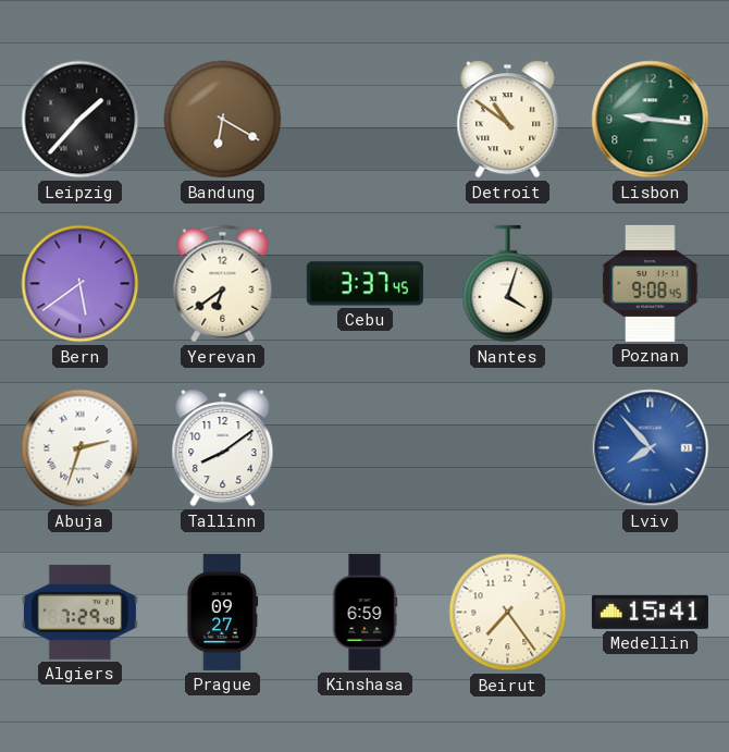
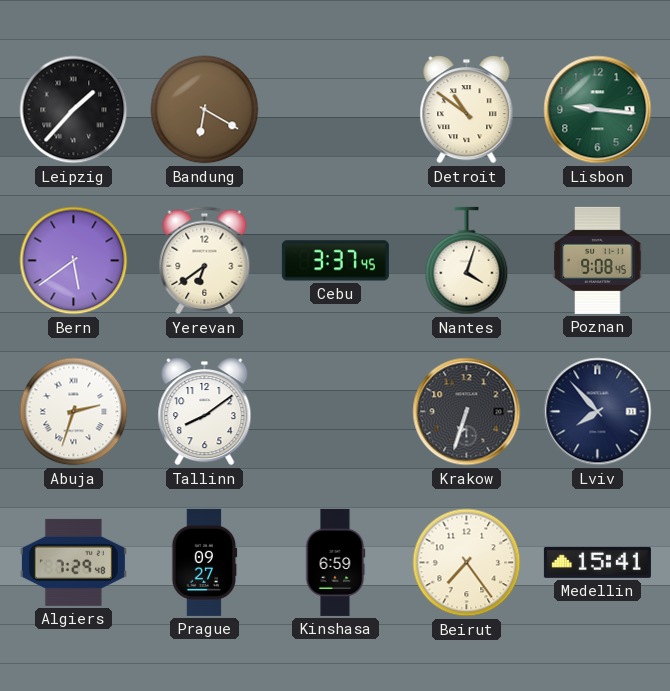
Krakow: none -> 6:33 (467, 412)
Lviv dial: blue -> navy (598, 412)
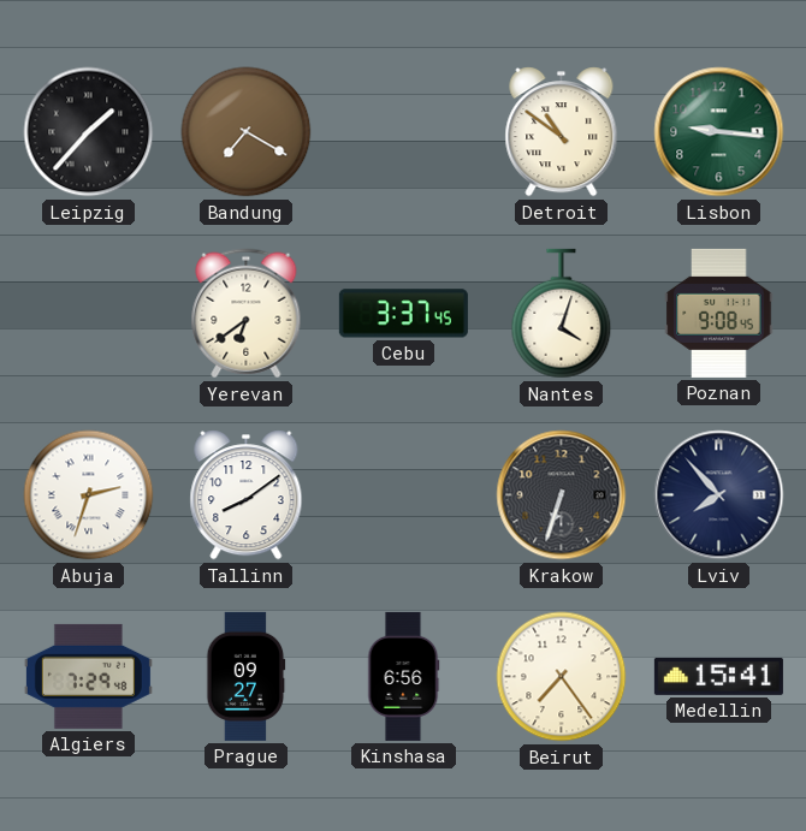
Bandung: 6:20 -> 7:20 (247, 132)
Bern: 5:39 -> none (74, 261)
Kinshasa: 6:59 -> 6:56 (403, 676)
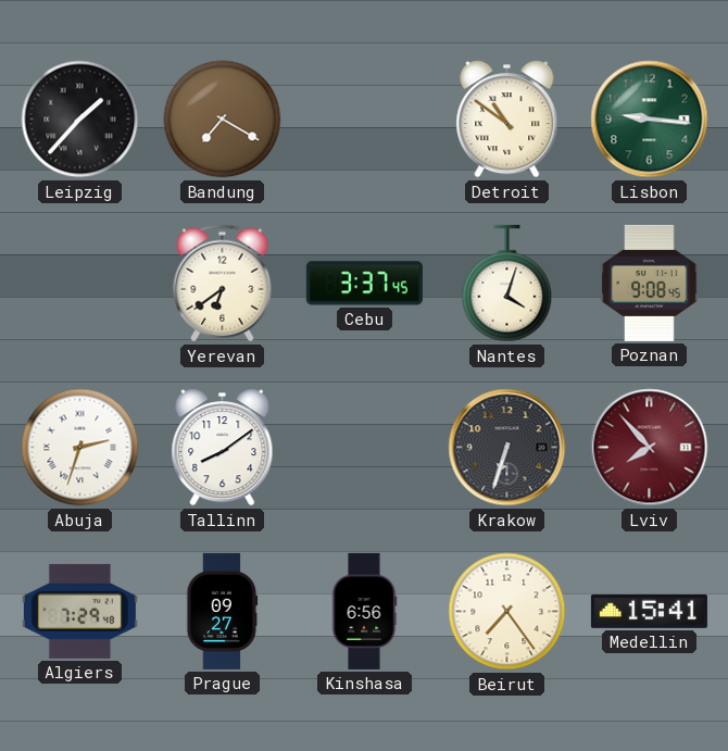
Lviv dial: navy -> burgundy (650, 448)
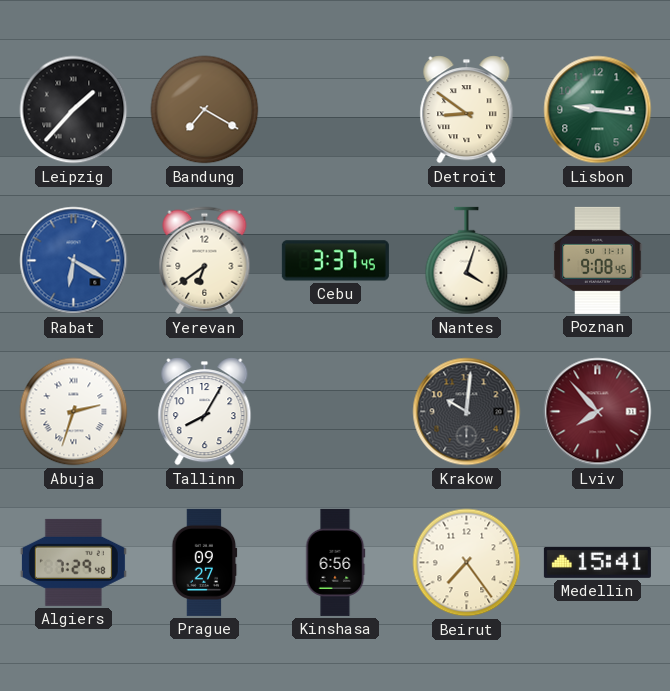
Detroit: 10:51 -> 8:51 (467, 110)
Rabat: none -> 6:20 (74, 261)
Tallinn: 8:09 -> 8:05 (205, 412)
Krakow: 6:33 -> 10:01 (467, 412)
